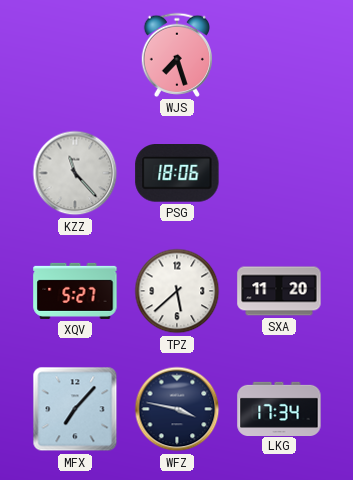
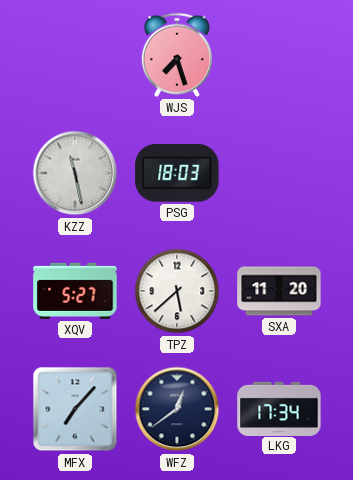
KZZ: 11:23 -> 11:28 (75, 173)
PSG: 18:06 -> 18:03 (177, 174)
WFZ: 3:47 -> 12:39 (177, 409)
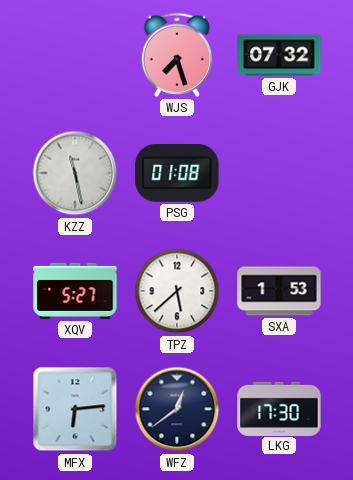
GJK: none -> 07:32 (279, 55)
PSG: 18:03 -> 01:08 (177, 174)
SXA: 11:20 -> 1:53 (279, 291)
MFX: 7:07 -> 6:14 (75, 409)
LKG: 17:34 -> 17:30 (279, 408)
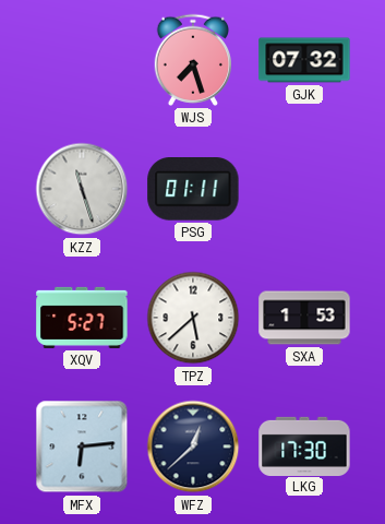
KZZ: 11:28 -> 11:27 (82, 189)
PSG: 01:08 -> 01:11 (193, 190)
WFZ: 12:39 -> 12:38 (193, 446)
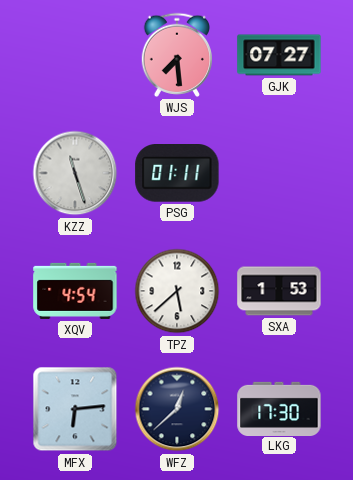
WJS: 7:27 -> 7:29 (176, 55)
GJK: 07:32 -> 07:27 (279, 55)
XQV: 5:27 -> 4:54 (75, 291)
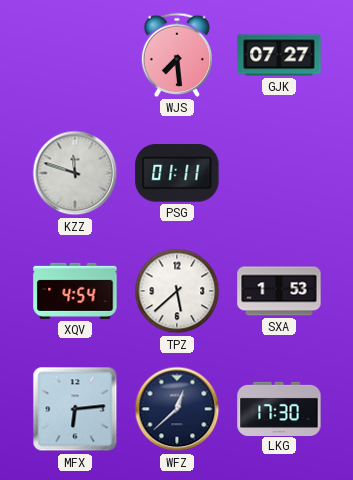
KZZ: 11:27 -> 11:48 (75, 173)
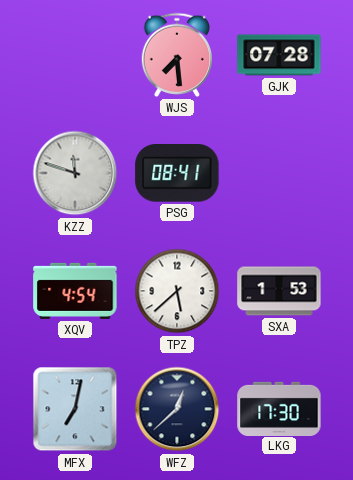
GJK: 07:27 -> 07:28 (279, 55)
PSG: 01:11 -> 08:41 (177, 174)
MFX: 6:14 -> 7:02 (75, 409)
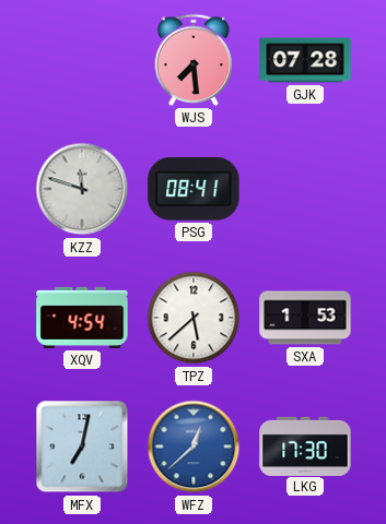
WFZ dial: navy -> blue (194, 446)
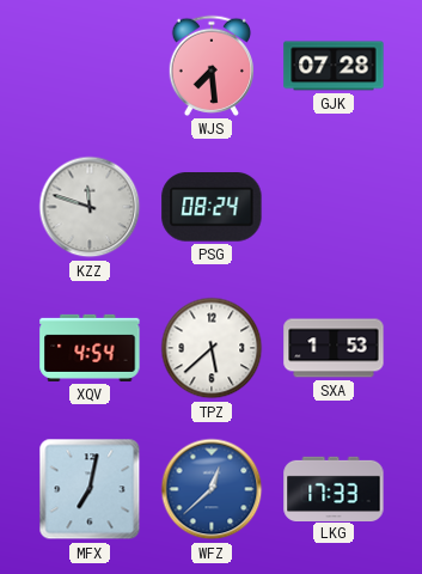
PSG: 08:41 -> 08:24 (212, 208)
LKG: 17:30 -> 17:33 (334, 488)
